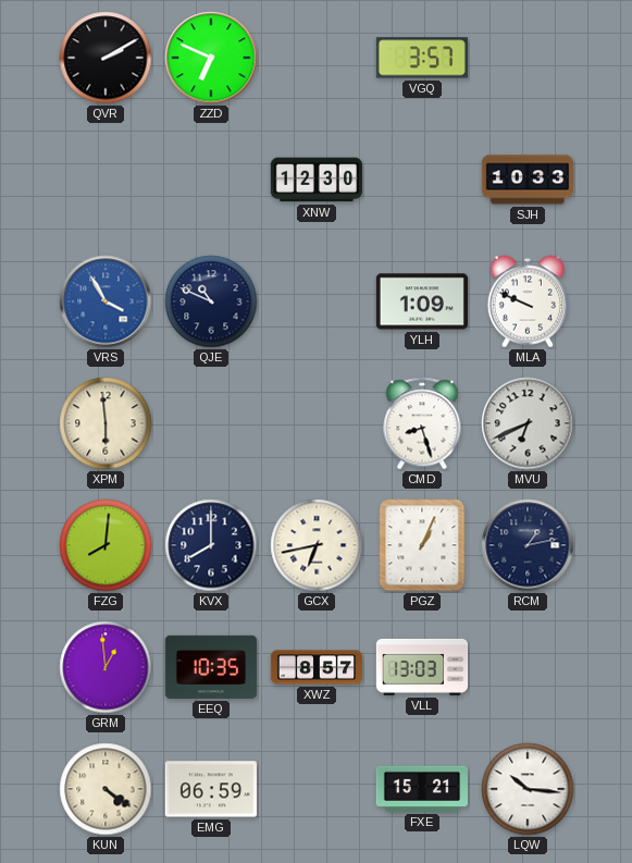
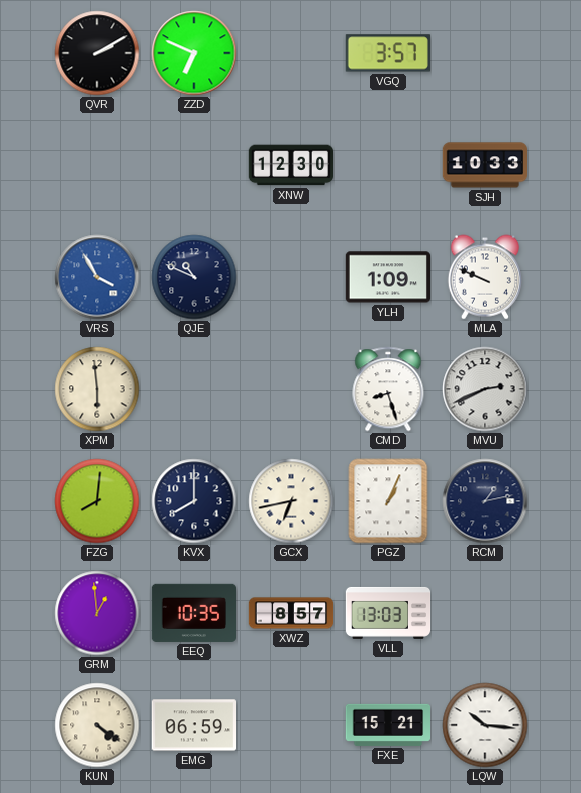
MVU: 6:41 -> 2:41 (485, 389)
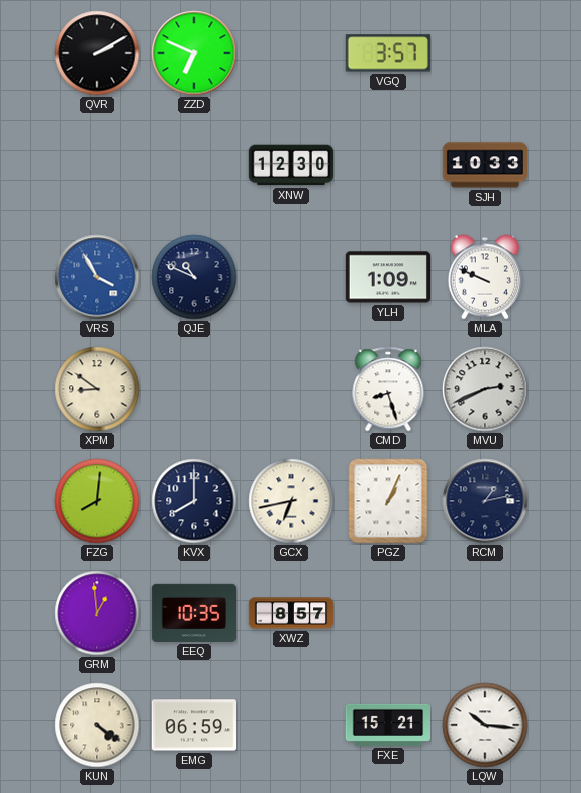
XPM: 5:59 -> 8:51 (97, 389)
VLL: 13:03 -> none (388, 613)
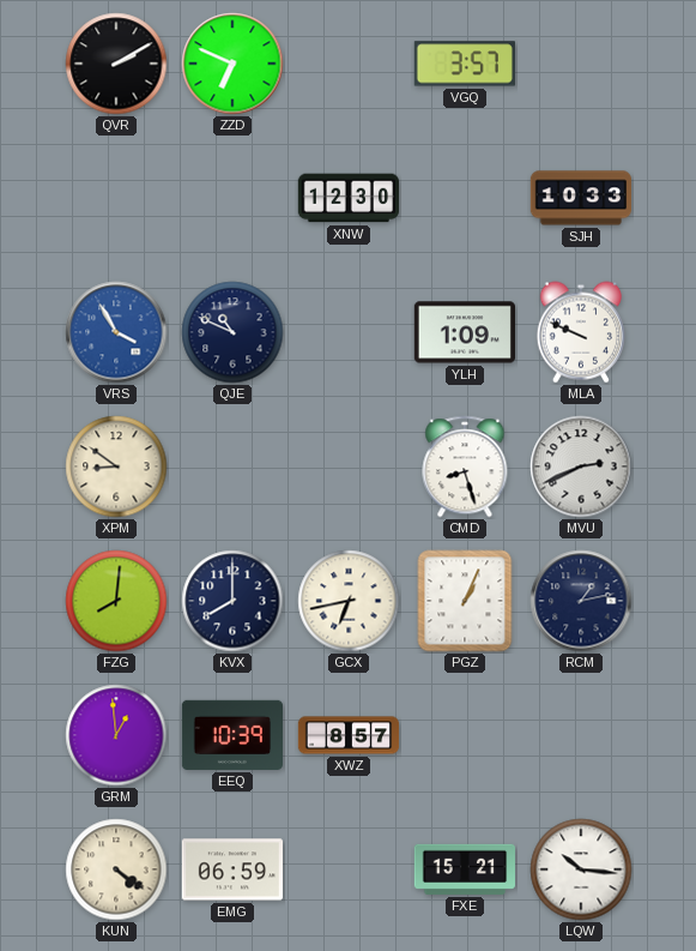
EEQ: 10:35 -> 10:39 (231, 735)
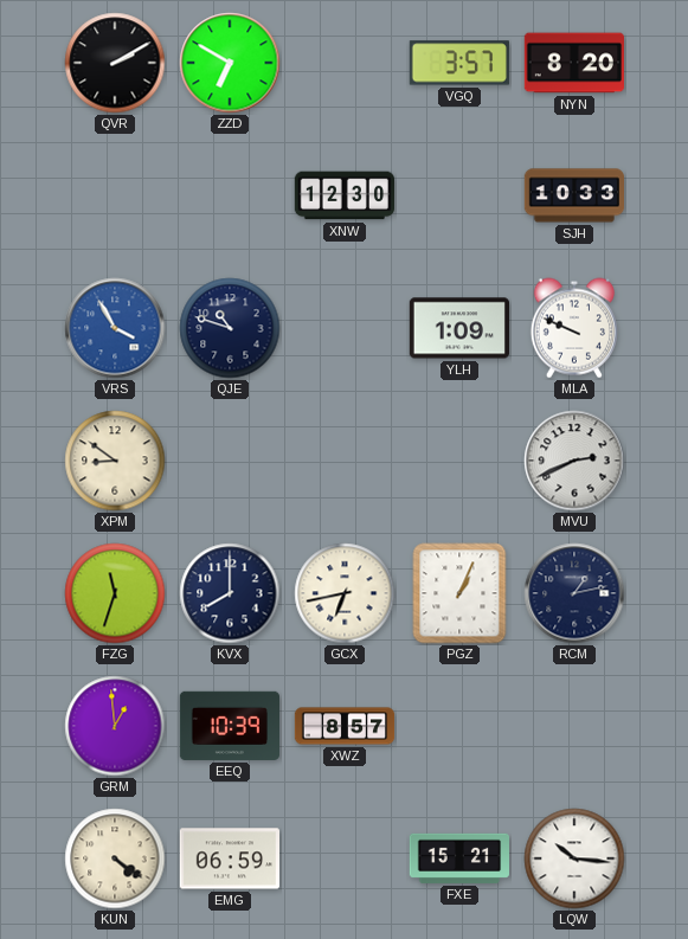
ZZD: 6:49 -> 6:50 (230, 63)
NYN: none -> 8:20 (573, 63)
QJE: 10:49 -> 10:48 (230, 328)
CMD: 8:27 -> none (465, 467)
FZG: 8:01 -> 11:33 (115, 593)
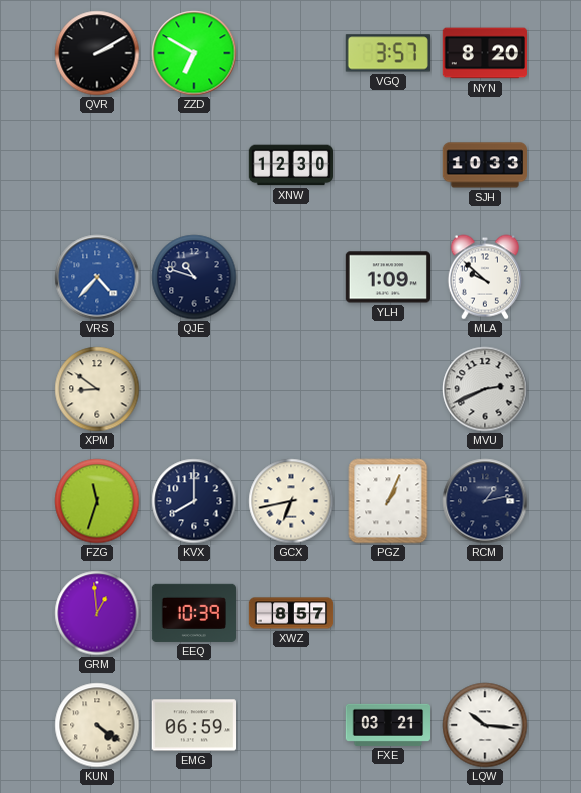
VRS: 3:55 -> 4:37 (97, 277)
MLA: 9:49 -> 9:52 (485, 277)
FXE: 15:21 -> 03:21 (387, 725)
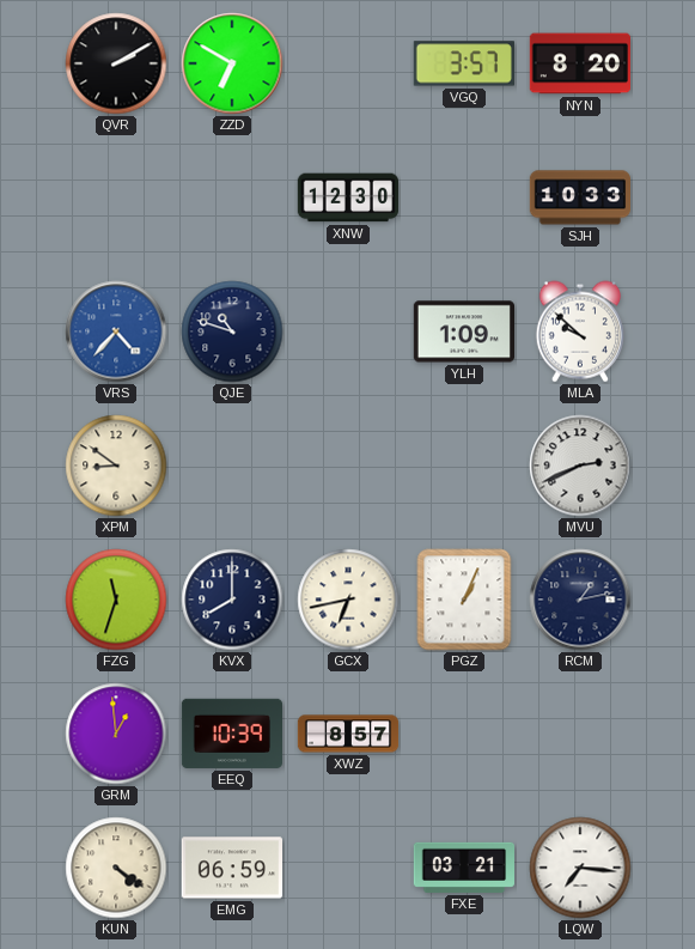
LQW: 10:16 -> 7:16 (580, 868)
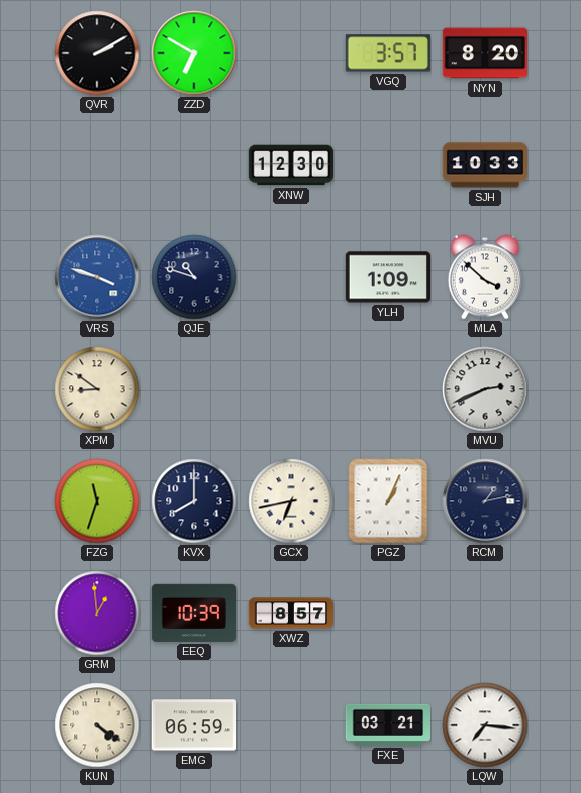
VRS: 4:37 -> 3:48 (97, 277)
MLA: 9:52 -> 3:52 (485, 277)
